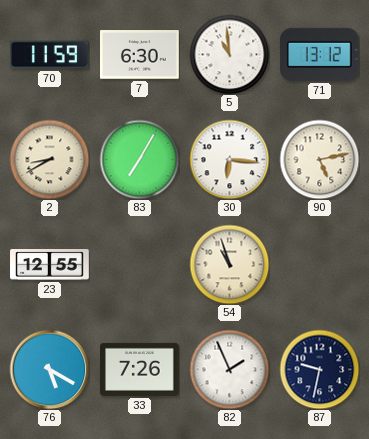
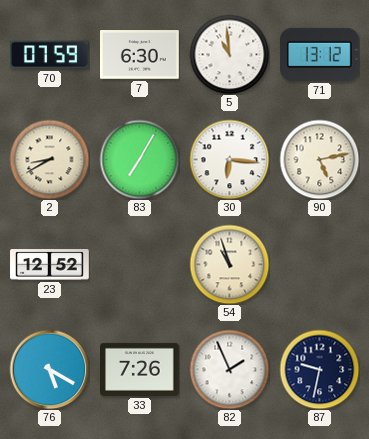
70: 11:59 -> 07:59 (50, 55)
23: 12:55 -> 12:52 (50, 265)
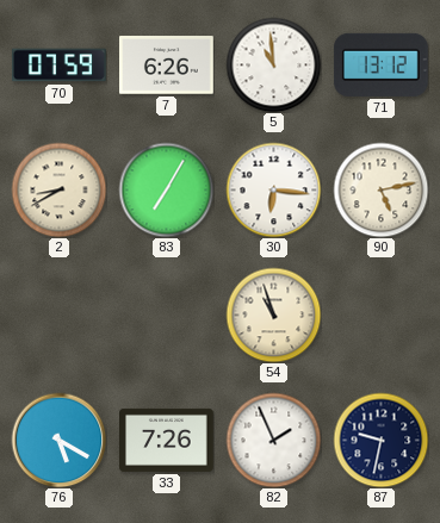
7: 6:30 -> 6:26 (167, 66)
23: 12:52 -> none (50, 265)
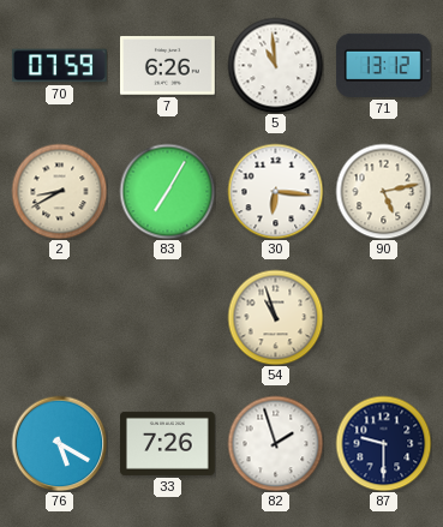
82: 1:56 -> 1:57 (275, 443)
87: 9:32 -> 9:30 (383, 443)
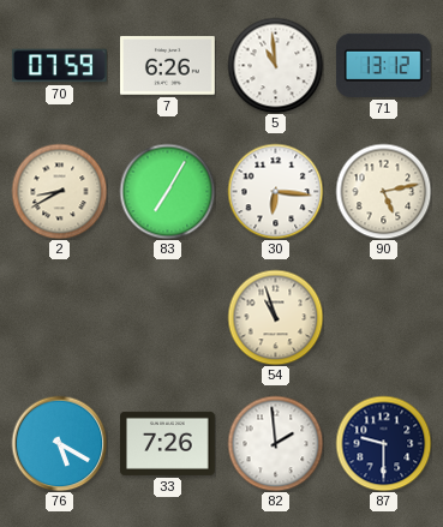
82: 1:57 -> 1:59 (275, 443)
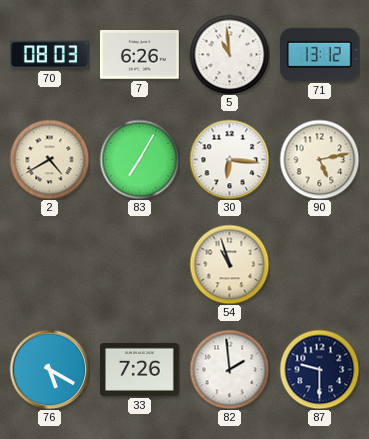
70: 07:59 -> 08:03 (50, 55)
2: 8:40 -> 4:40 (49, 159)
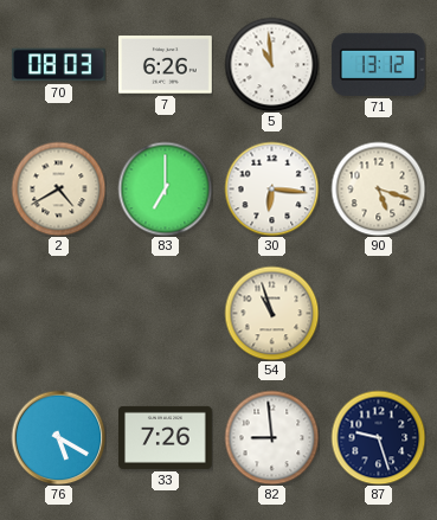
83: 7:05 -> 7:00 (165, 188)
90: 5:13 -> 5:18 (378, 188)
82: 1:59 -> 8:59 (271, 437)
87: 9:30 -> 9:27 (378, 437)
